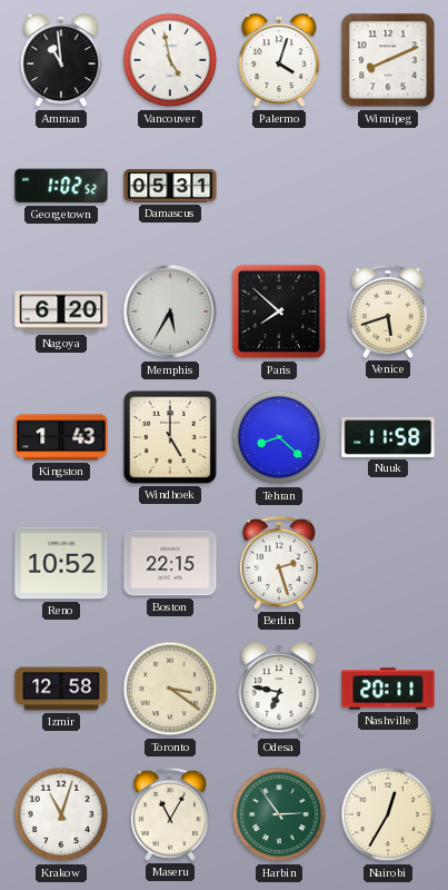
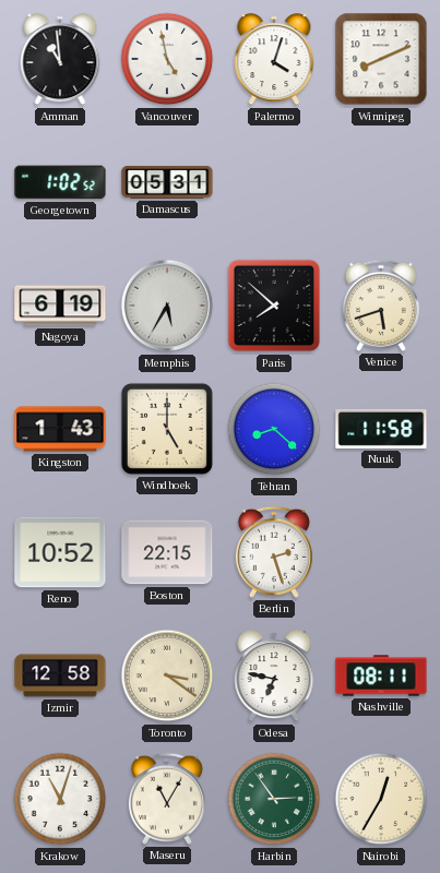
Nagoya: 6:20 -> 6:19 (60, 306)
Nashville: 20:11 -> 08:11 (381, 675)
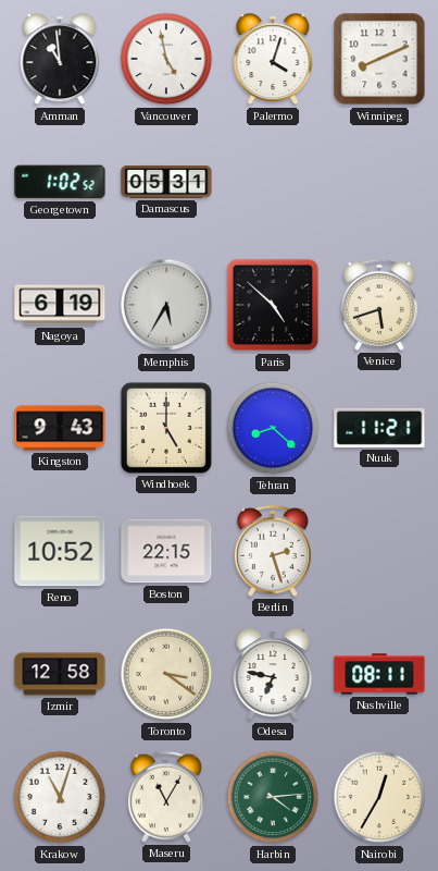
Paris: 7:52 -> 4:52 (273, 305)
Kingston: 1:43 -> 9:43 (60, 428)
Nuuk: 11:58 -> 11:21 (379, 428)
Harbin: 2:54 -> 4:14 (273, 797)
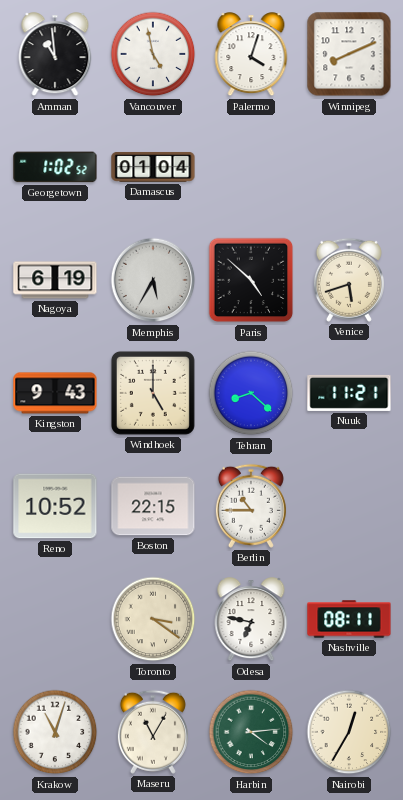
Damascus: 05:31 -> 01:04 (153, 167)
Berlin: 2:27 -> 10:45 (251, 506)
Izmir: 12:58 -> none (60, 674)
